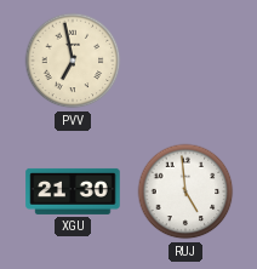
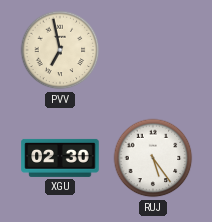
XGU: 21:30 -> 02:30 (60, 158)
RUJ: 4:59 -> 5:24 (153, 158)
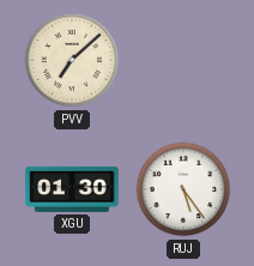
PVV: 6:58 -> 7:08 (72, 60)
XGU: 02:30 -> 01:30 (72, 189)
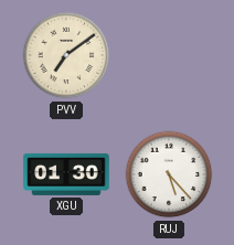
PVV: 7:08 -> 7:09 (66, 55)
RUJ: 5:24 -> 5:23 (169, 174)
